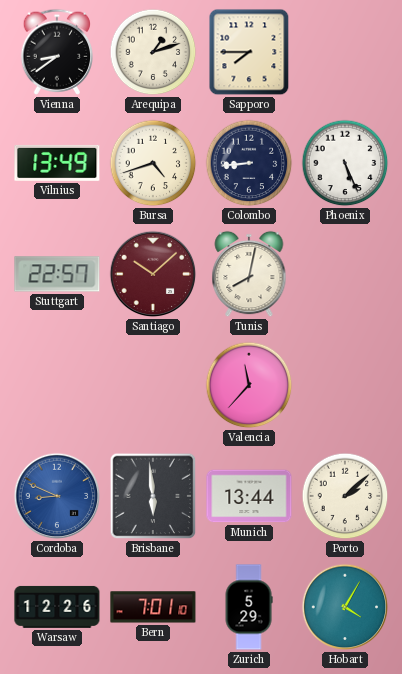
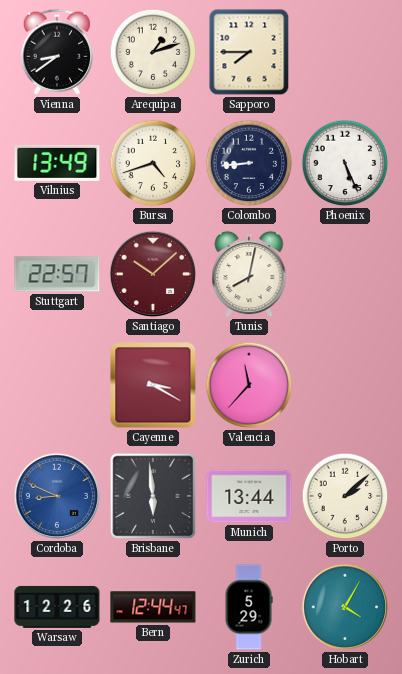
Cayenne: none -> 3:20 (153, 385)
Bern: 7:01 -> 12:44 (153, 607)
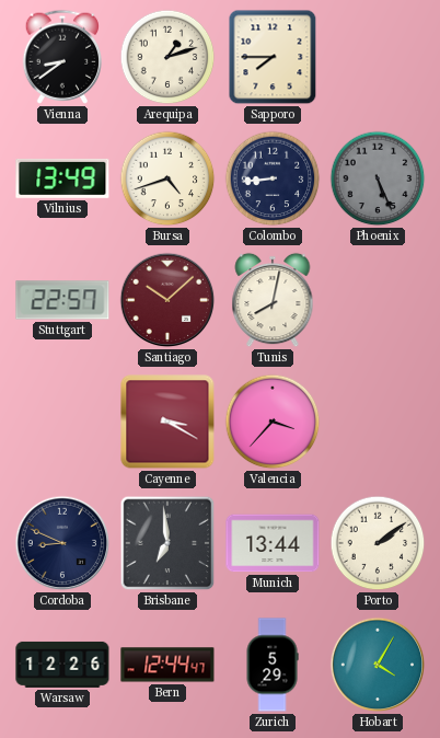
Phoenix dial: white -> grey (378, 178)
Valencia: 11:37 -> 3:37 (273, 422)
Cordoba dial: blue -> navy (62, 543)
Brisbane: 5:59 -> 6:59 (167, 543)
Porto: 2:08 -> 2:09 (378, 543)
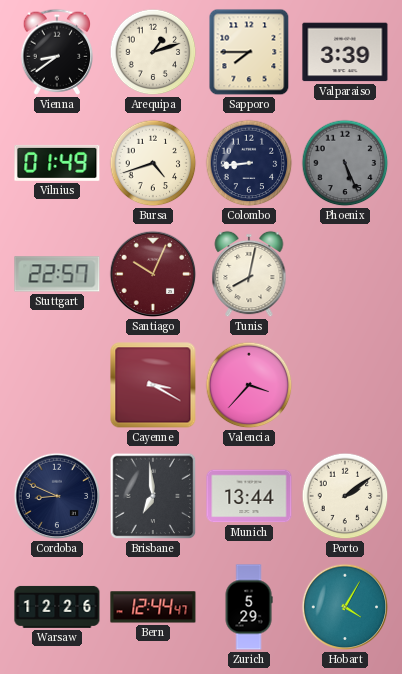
Valparaiso: none -> 3:39 (345, 52)
Vilnius: 13:49 -> 01:49 (57, 163)
Santiago: 10:08 -> 10:04 (153, 274)
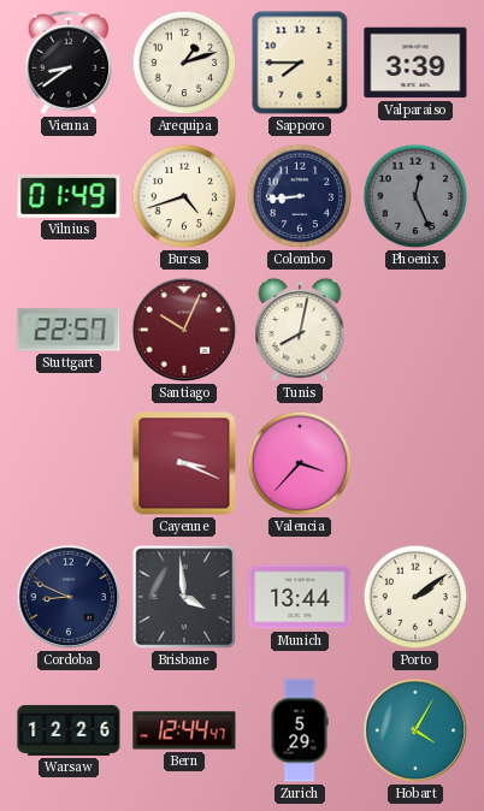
Phoenix: 5:26 -> 12:26 (415, 196)
Cayenne: 3:20 -> 3:19 (184, 463)
Brisbane: 6:59 -> 3:59 (184, 597)
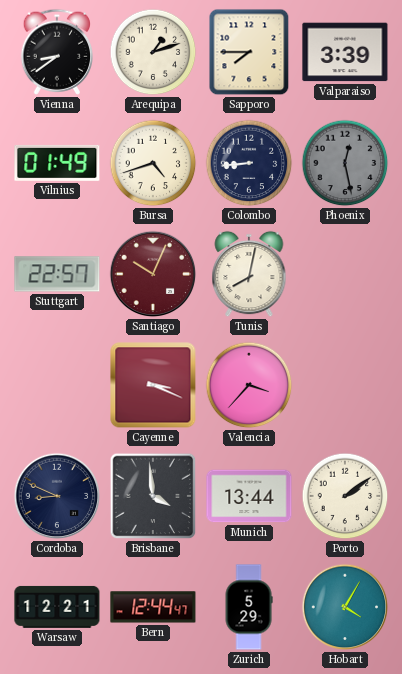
Phoenix: 12:26 -> 12:28 (345, 163)
Warsaw: 12:26 -> 12:21 (57, 607)
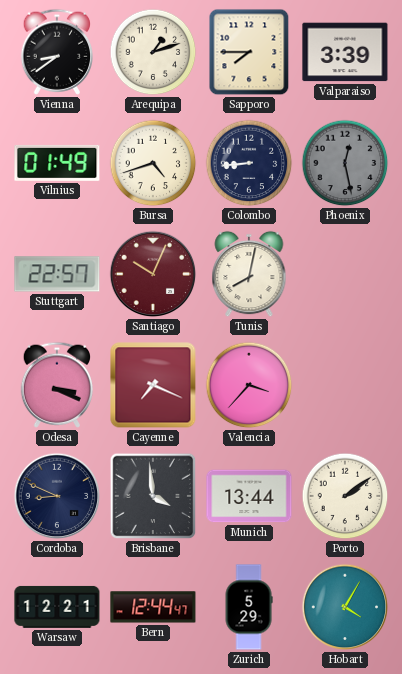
Odesa: none -> 3:19 (56, 385)
Cayenne: 3:19 -> 7:19 (153, 385)
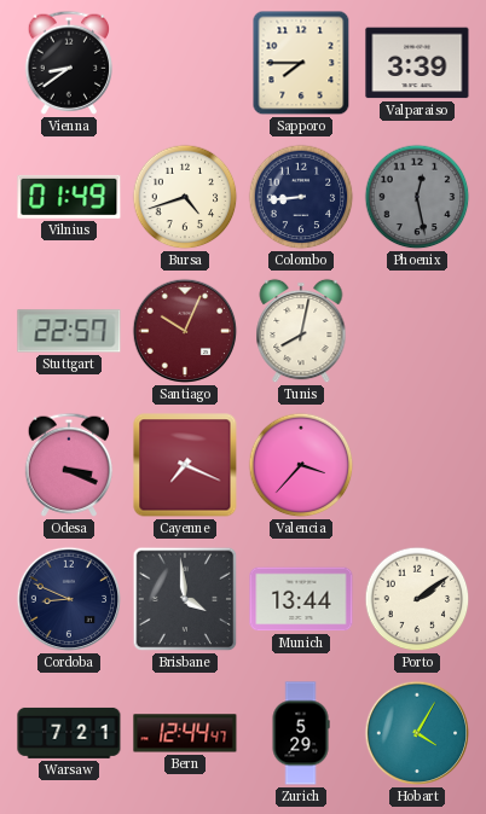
Arequipa: 1:12 -> none (153, 52)
Warsaw: 12:21 -> 7:21 (69, 733)
